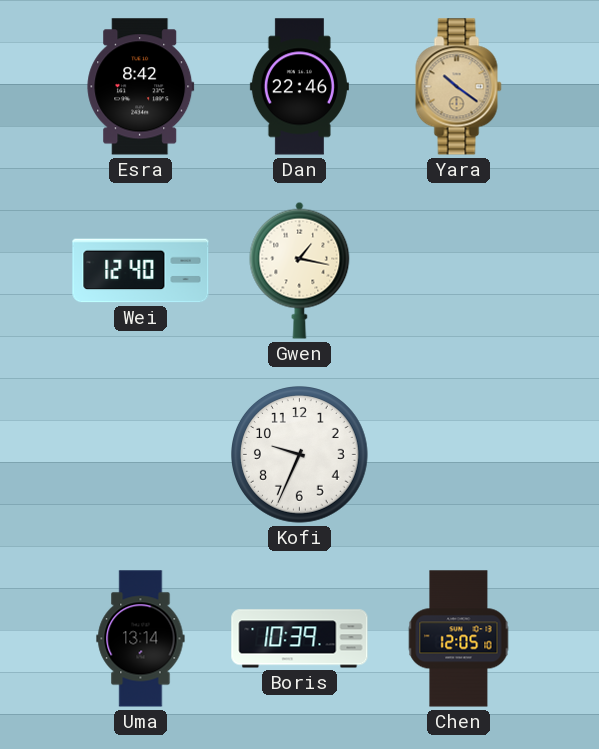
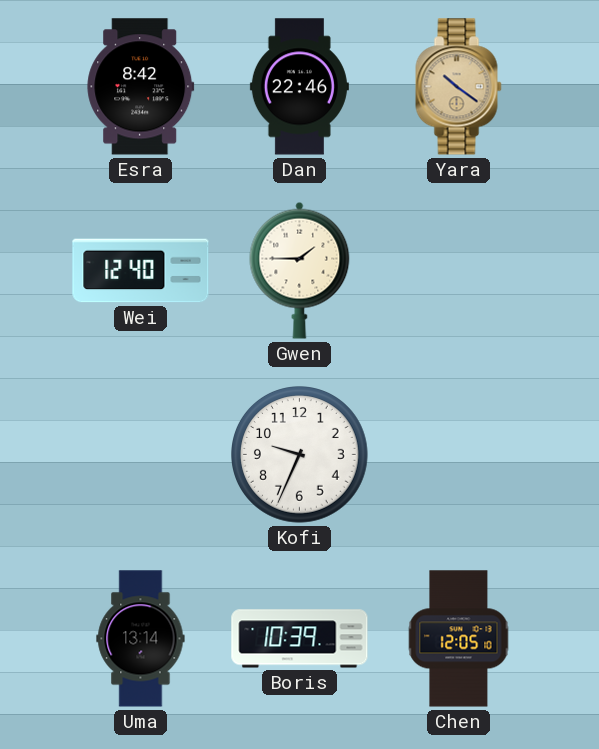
Gwen: 1:17 -> 1:45 (300, 270)
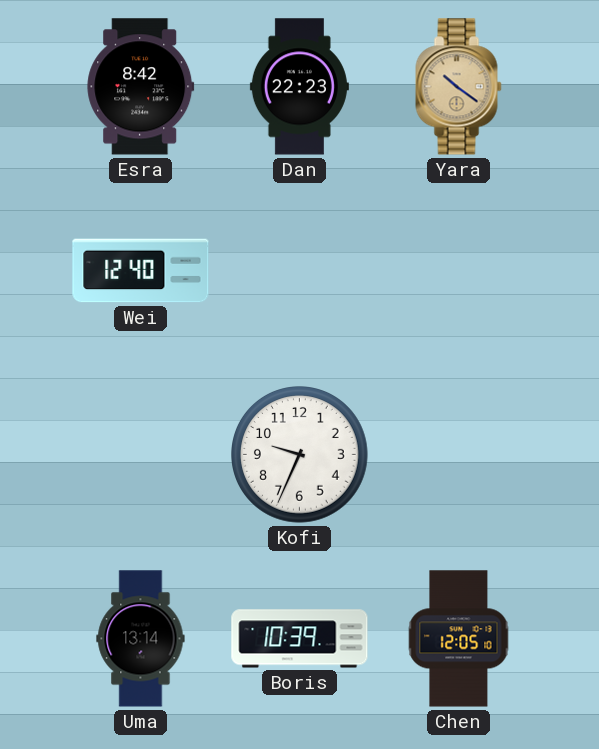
Dan: 22:46 -> 22:23 (299, 87)
Gwen: 1:45 -> none (300, 270)
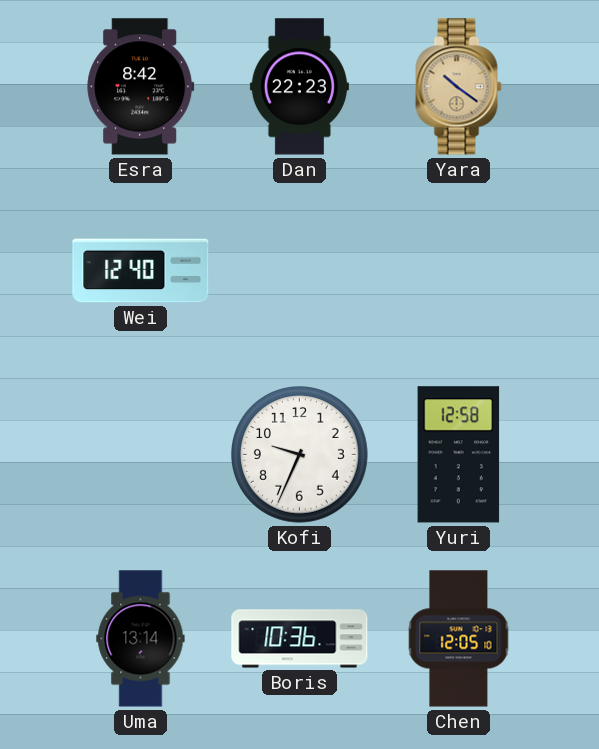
Yuri: none -> 12:58 (459, 455)
Boris: 10:39 -> 10:36 (300, 639)
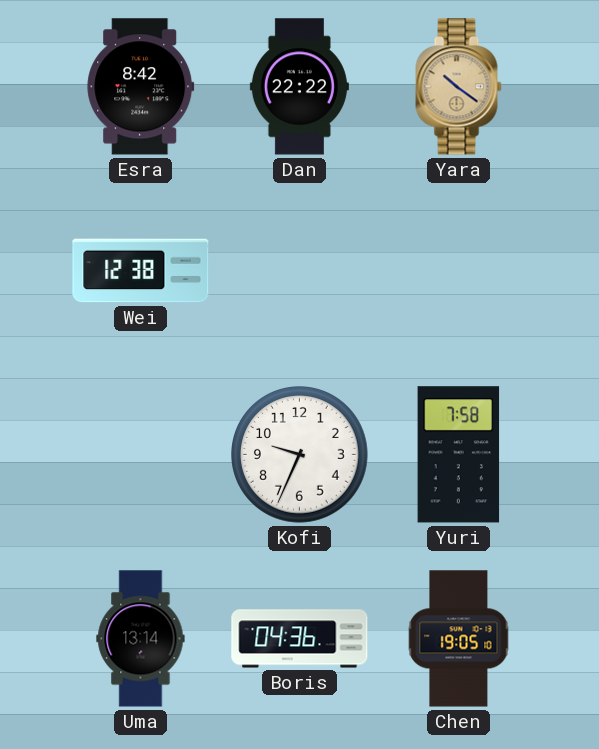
Dan: 22:23 -> 22:22 (299, 87)
Wei: 12:40 -> 12:38 (141, 271)
Yuri: 12:58 -> 7:58 (459, 455)
Boris: 10:36 -> 04:36 (300, 639)
Chen: 12:05 -> 19:05 (459, 639)
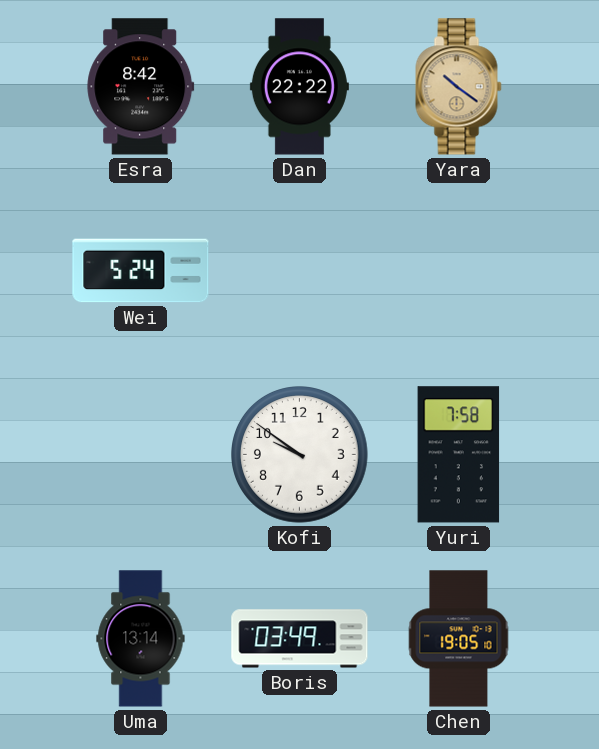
Wei: 12:38 -> 5:24 (141, 271)
Kofi: 9:34 -> 9:51 (300, 455)
Boris: 04:36 -> 03:49 (300, 639)
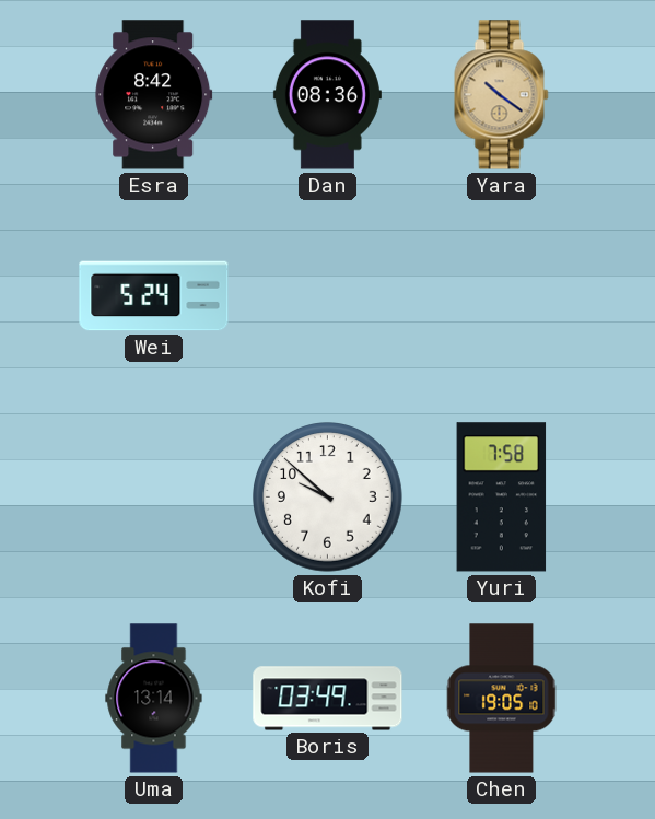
Dan: 22:22 -> 08:36 (327, 95)
Kofi: 9:51 -> 9:52 (328, 498)
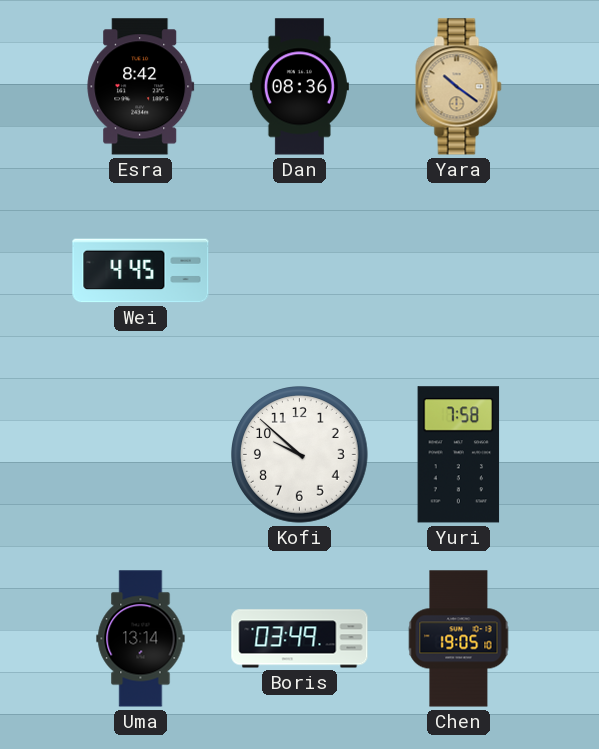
Wei: 5:24 -> 4:45 (141, 271)
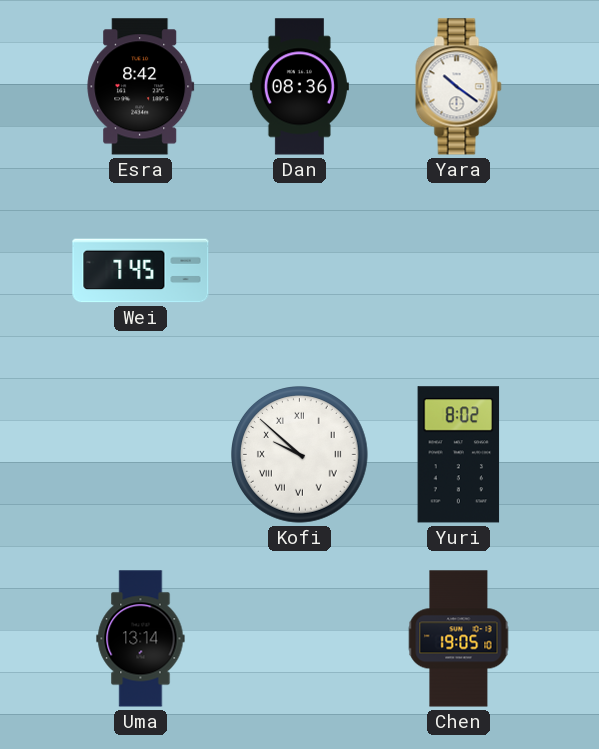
Yara dial: champagne -> white (459, 87)
Wei: 4:45 -> 7:45 (141, 271)
Kofi numerals: Arabic -> Roman (300, 455)
Yuri: 7:58 -> 8:02 (459, 455)
Boris: 03:49 -> none (300, 639)
